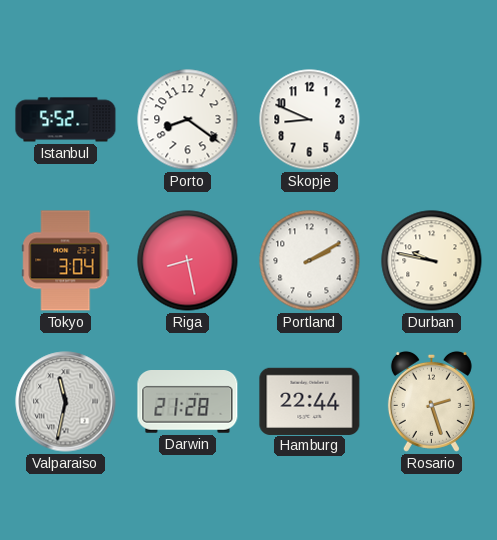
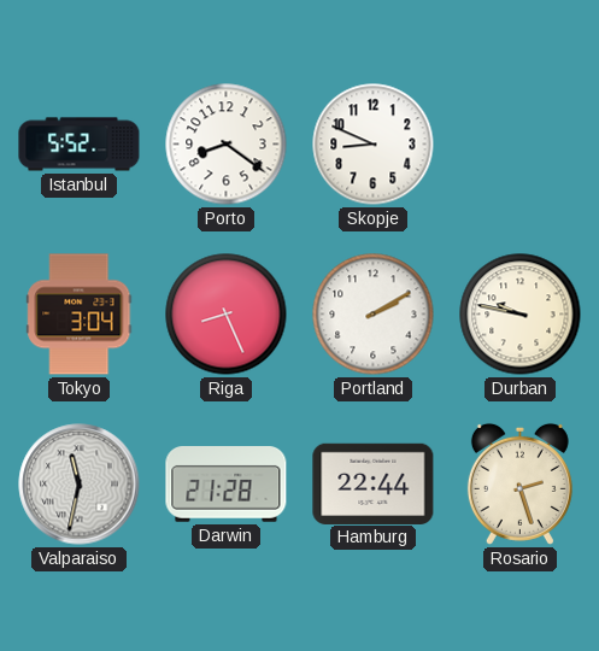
Riga: 8:28 -> 8:26 (227, 315)
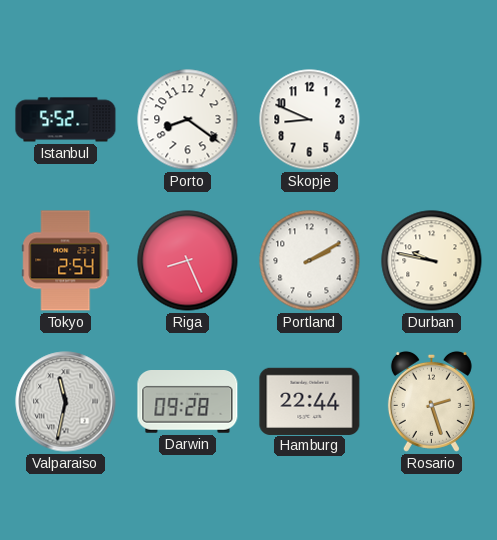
Tokyo: 3:04 -> 2:54 (66, 261)
Darwin: 21:28 -> 09:28 (188, 402)
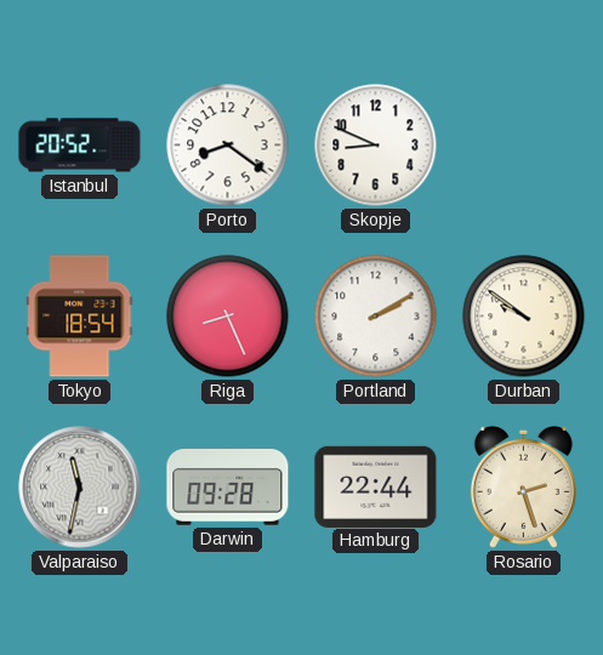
Istanbul: 5:52 -> 20:52 (80, 146)
Tokyo: 2:54 -> 18:54 (80, 317)
Durban: 9:47 -> 9:51 (524, 317)
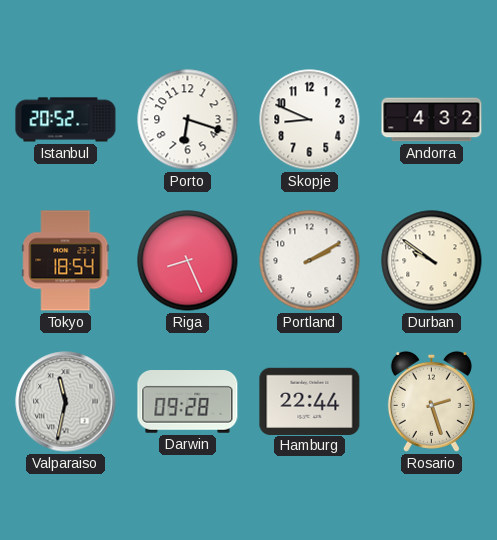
Porto: 8:21 -> 6:18 (188, 120)
Andorra: none -> 4:32 (432, 120)
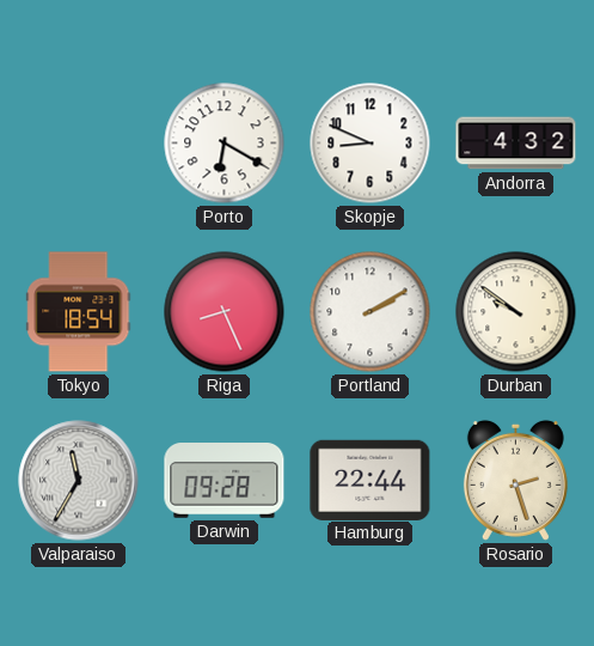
Istanbul: 20:52 -> none (66, 120)
Porto: 6:18 -> 6:20 (225, 144)
Valparaiso: 11:32 -> 11:35 (79, 481)
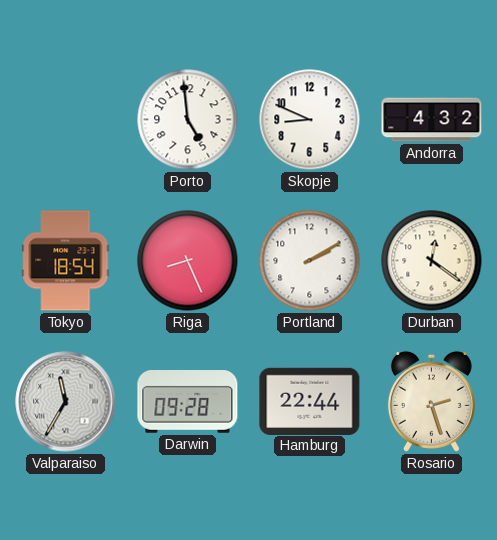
Porto: 6:20 -> 4:59 (188, 120)
Durban: 9:51 -> 12:21 (432, 261)
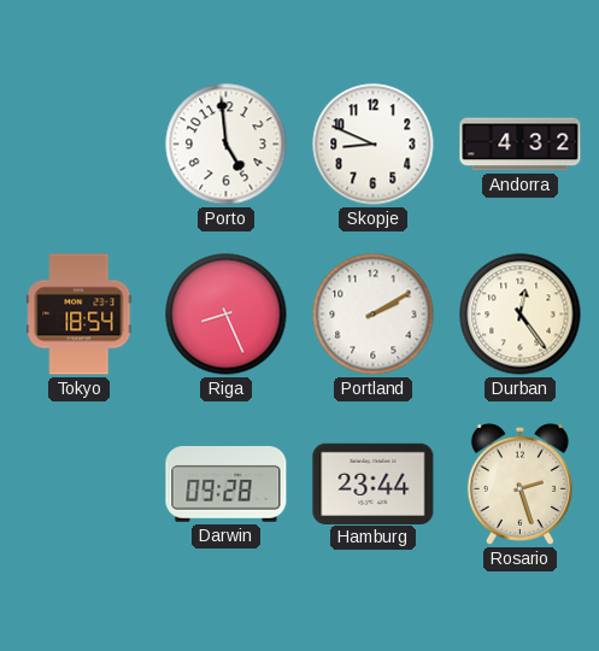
Durban: 12:21 -> 12:24 (521, 315)
Valparaiso: 11:35 -> none (66, 402)
Hamburg: 22:44 -> 23:44 (374, 483)
